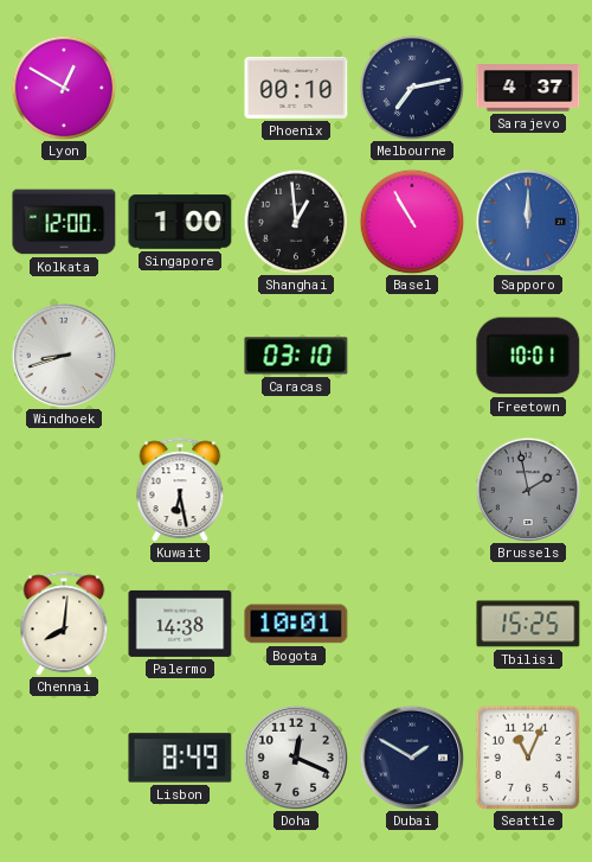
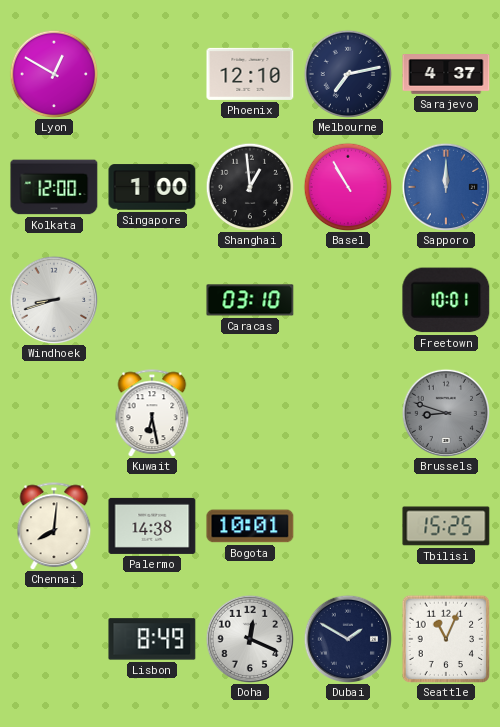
Phoenix: 00:10 -> 12:10 (250, 74)
Brussels: 1:58 -> 8:48 (445, 412)
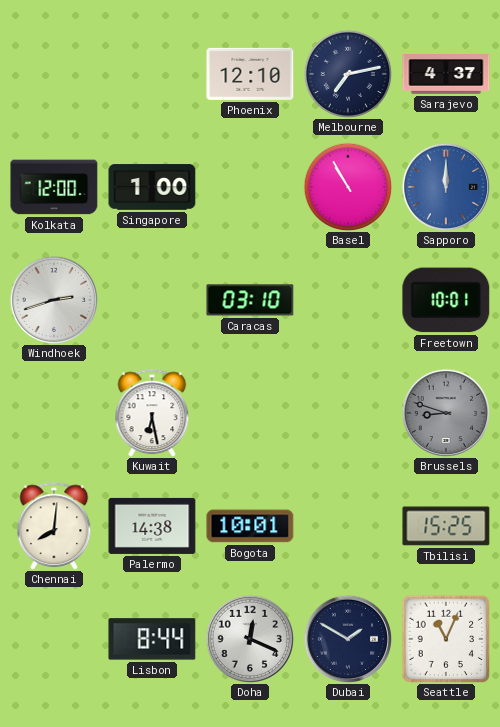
Lyon: 12:50 -> none (54, 74)
Shanghai: 12:59 -> none (250, 187)
Windhoek: 8:42 -> 2:42 (53, 299)
Lisbon: 8:49 -> 8:44 (152, 639)
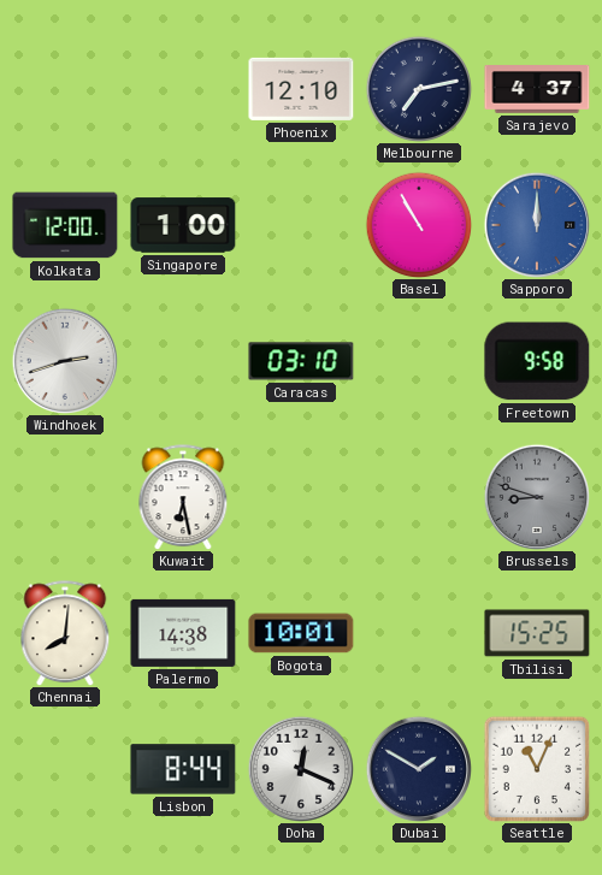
Freetown: 10:01 -> 9:58 (537, 361)
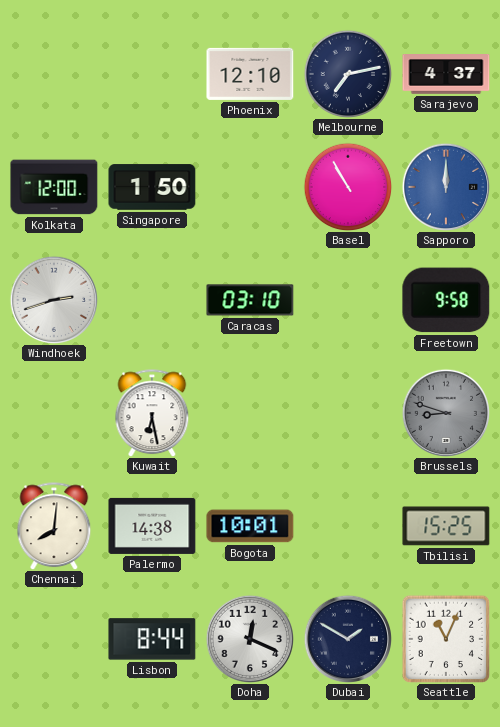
Singapore: 1:00 -> 1:50 (152, 187)
